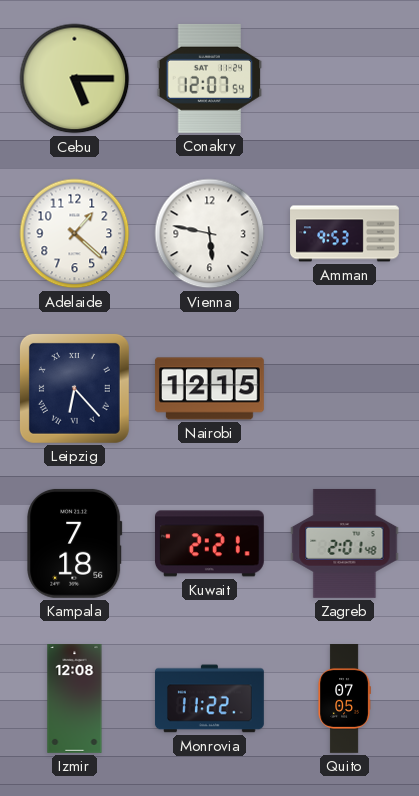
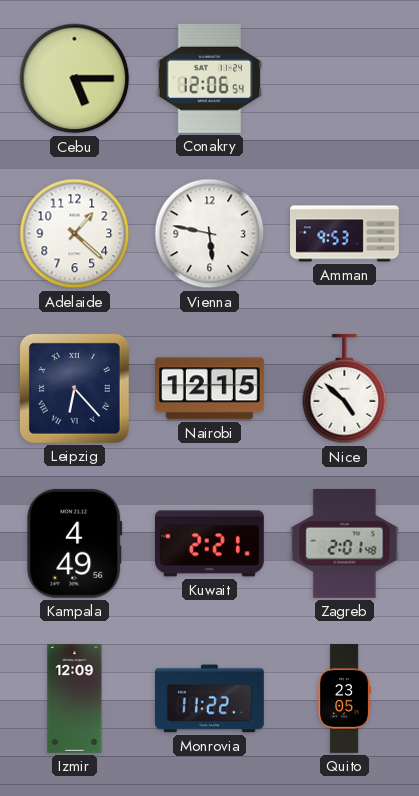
Conakry: 12:07 -> 12:06 (210, 78)
Nice: none -> 4:52 (345, 389)
Kampala: 7:18 -> 4:49 (75, 543)
Izmir: 12:08 -> 12:09 (75, 699)
Quito: 07:05 -> 23:05 (344, 699)
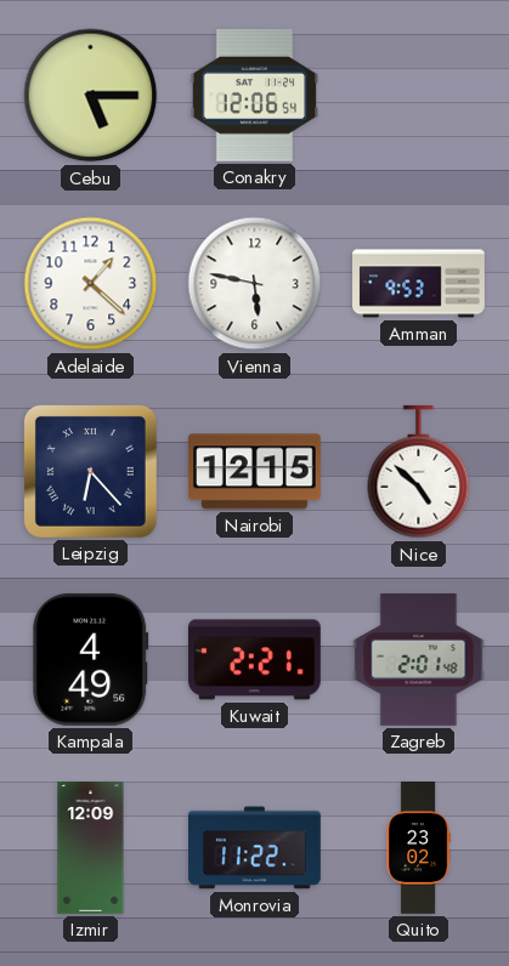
Quito: 23:05 -> 23:02 (418, 848)
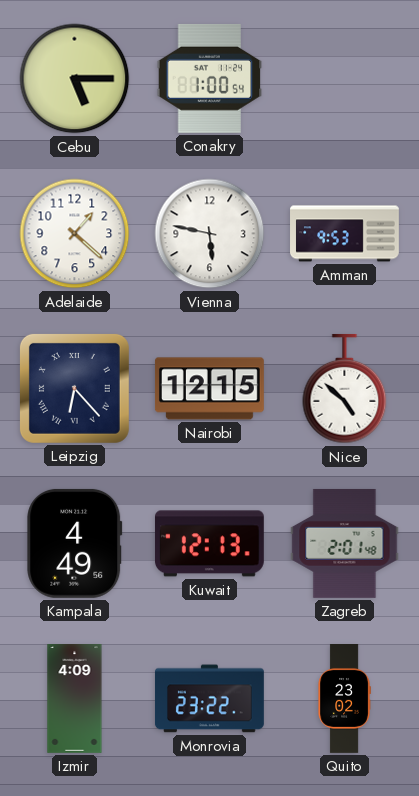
Conakry: 12:06 -> 1:00 (210, 78)
Kuwait: 2:21 -> 12:13 (209, 544)
Izmir: 12:09 -> 4:09 (75, 699)
Monrovia: 11:22 -> 23:22 (209, 699)
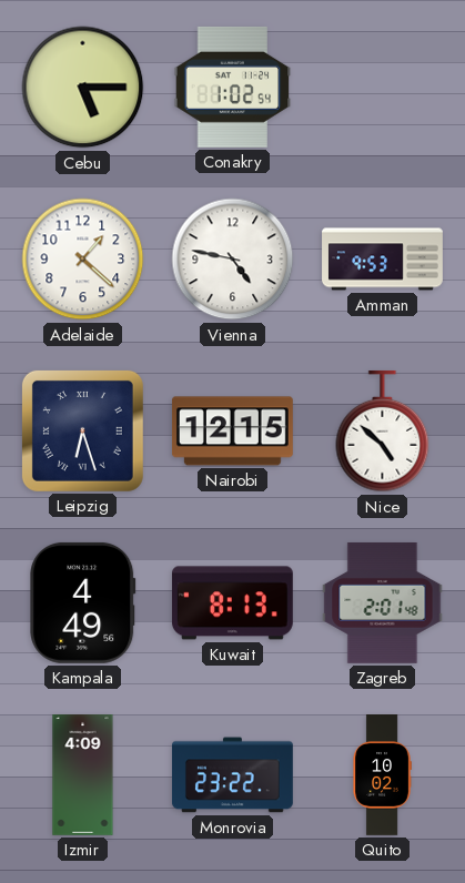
Conakry: 1:00 -> 1:02 (233, 87)
Vienna: 5:47 -> 4:47 (233, 260)
Leipzig: 6:23 -> 6:27 (82, 430)
Kuwait: 12:13 -> 8:13 (232, 603)
Quito: 23:02 -> 10:02 (382, 775)
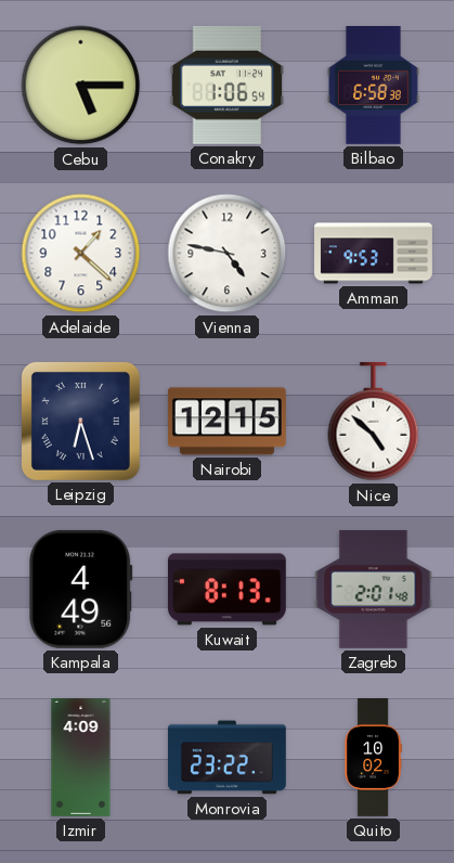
Conakry: 1:02 -> 1:06 (228, 85)
Bilbao: none -> 6:58 (373, 86)
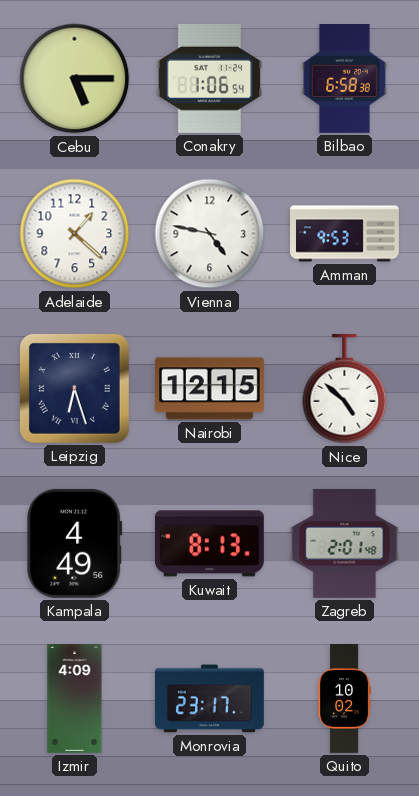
Monrovia: 23:22 -> 23:17 (209, 699)
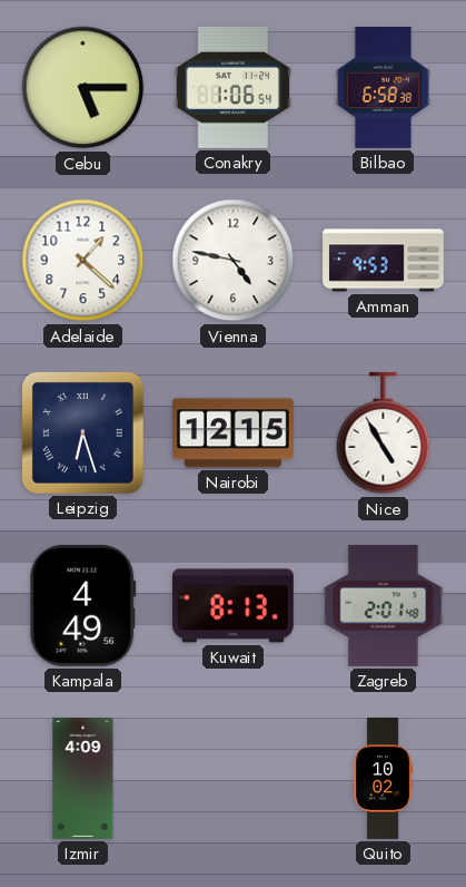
Nice: 4:52 -> 4:55 (384, 433)
Monrovia: 23:17 -> none (209, 699)
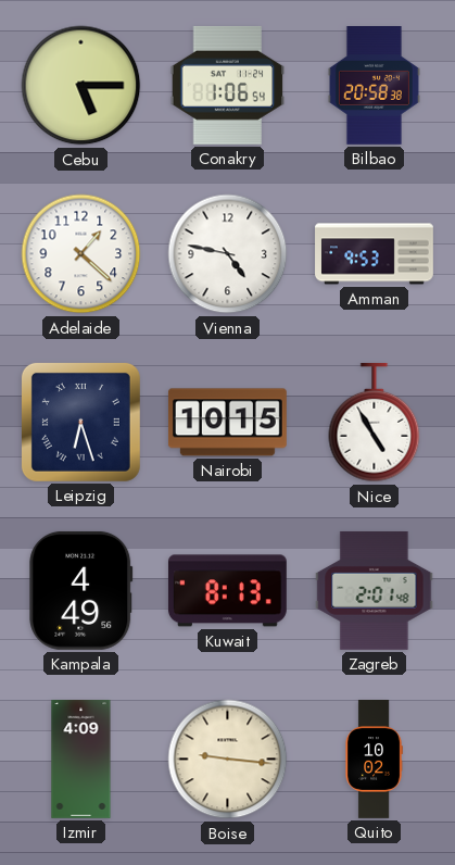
Bilbao: 6:58 -> 20:58 (374, 86)
Nairobi: 12:15 -> 10:15 (227, 423)
Boise: none -> 9:16 (228, 760)
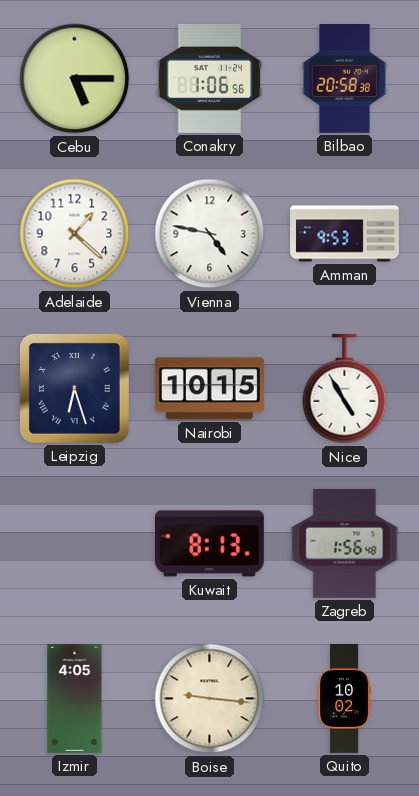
Conakry: 1:06:54 -> 1:06:56 (210, 78)
Kampala: 4:49 -> none (81, 590)
Zagreb: 2:01 -> 1:56 (345, 543)
Izmir: 4:09 -> 4:05 (75, 699)
